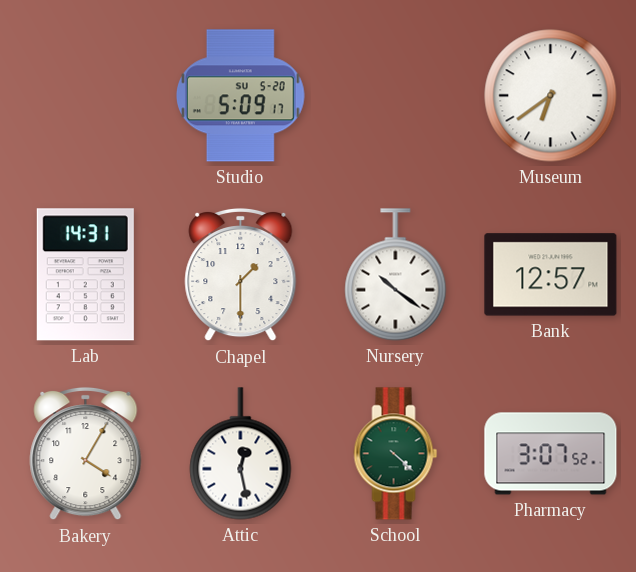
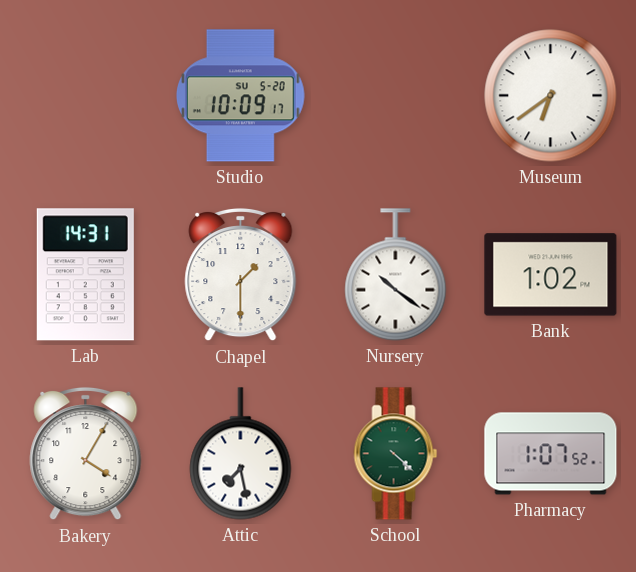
Studio: 5:09 -> 10:09 (241, 96)
Bank: 12:57 -> 1:02 (551, 275)
Attic: 12:28 -> 7:28 (241, 454)
Pharmacy: 3:07 -> 1:07 (551, 454)
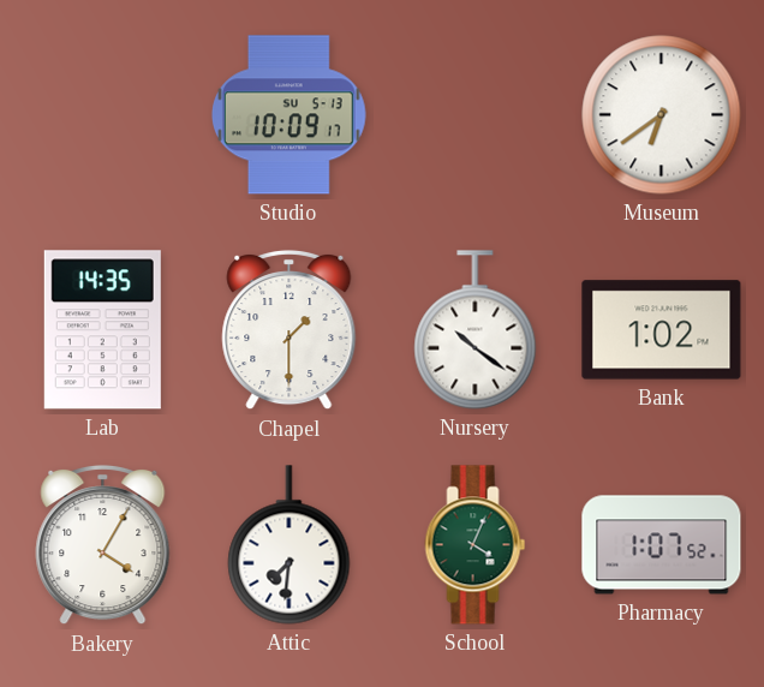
Studio date: SU 5-20 -> SU 5-13 (290, 115)
Lab: 14:31 -> 14:35 (102, 330)
Attic: 7:28 -> 7:31 (290, 545)
School: 4:22 -> 4:04 (476, 545)
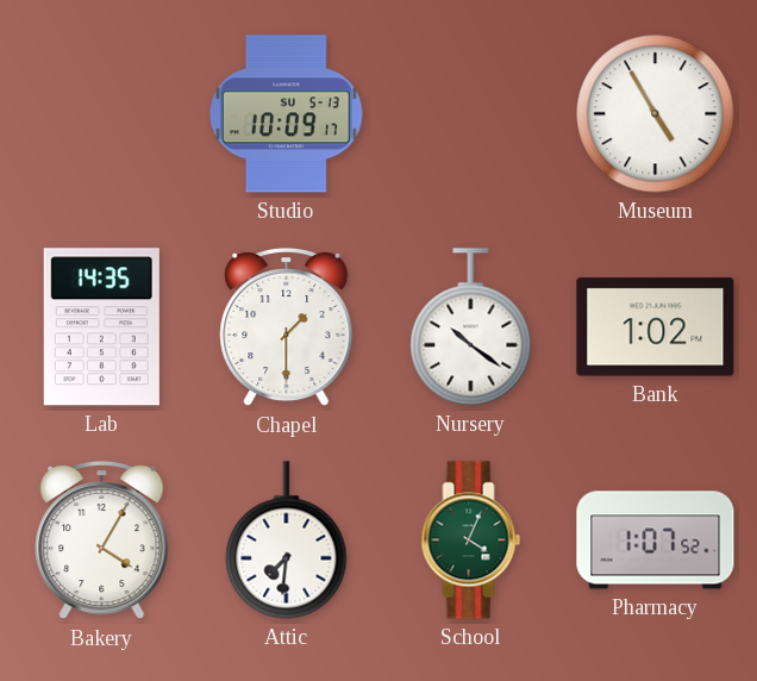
Museum: 6:39 -> 4:55 (656, 114)
